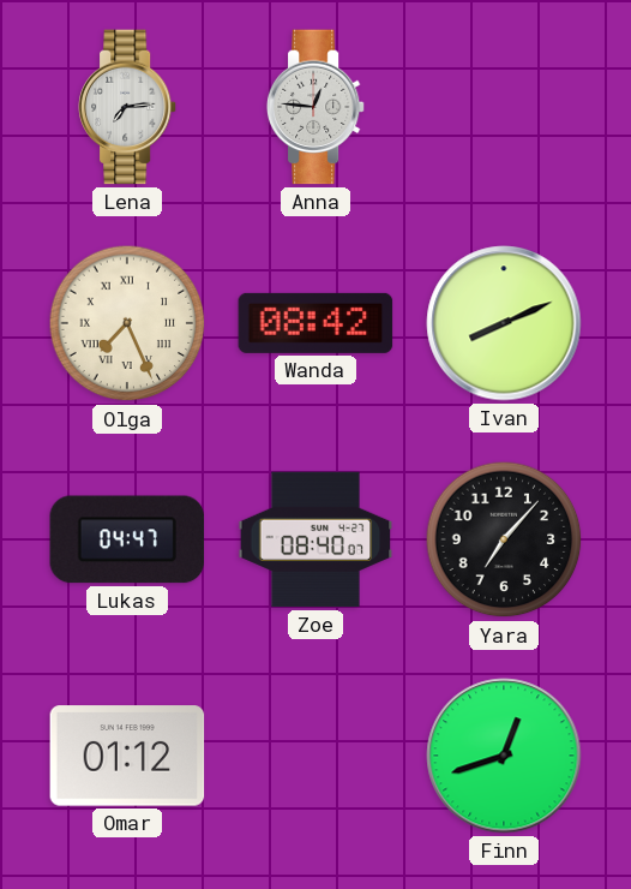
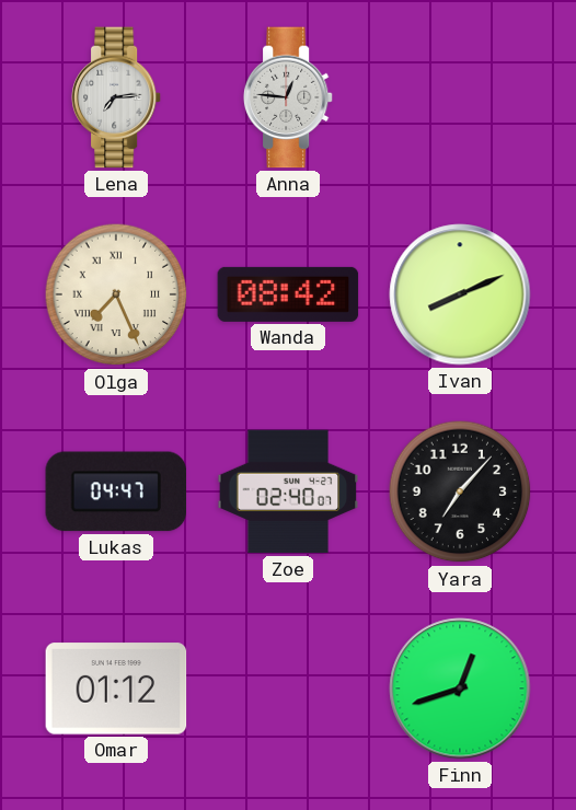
Zoe: 08:40 -> 02:40 (288, 491)
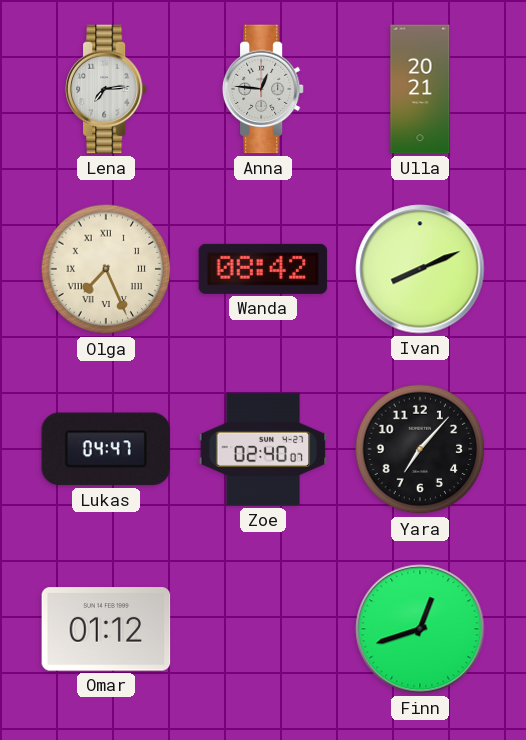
Ulla: none -> 20:21 (420, 89)
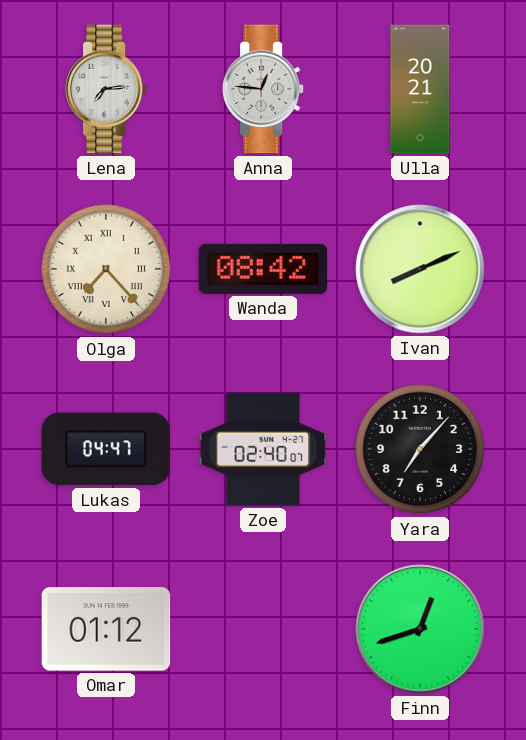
Olga: 7:26 -> 7:23 (106, 269)
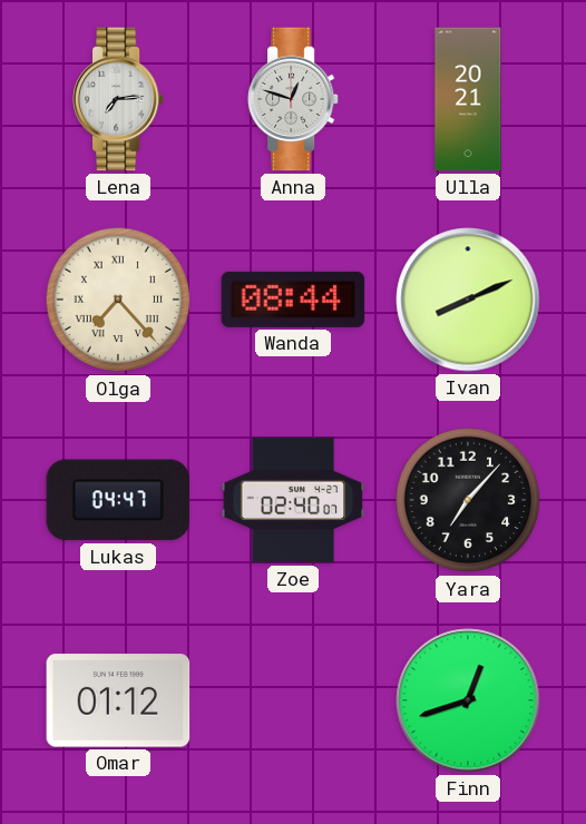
Anna: 12:46 -> 12:48 (293, 99)
Wanda: 08:42 -> 08:44 (293, 300)
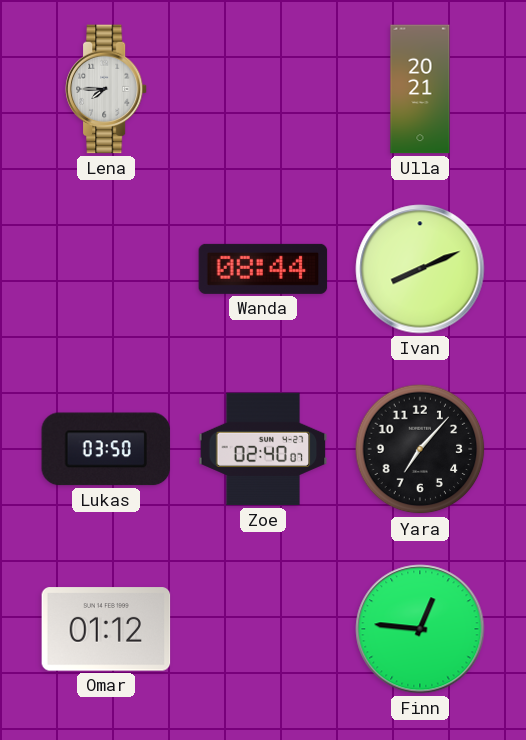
Lena: 7:14 -> 7:45 (106, 89)
Anna: 12:48 -> none (293, 99)
Olga: 7:23 -> none (118, 300)
Lukas: 04:47 -> 03:50 (106, 449)
Finn: 12:42 -> 12:46 (420, 629)
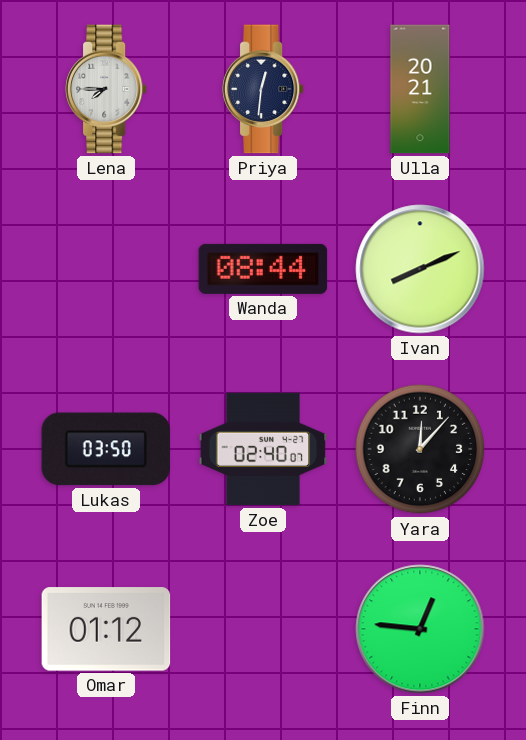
Priya: none -> 12:31 (263, 89)
Yara: 7:07 -> 12:07 (420, 449)
